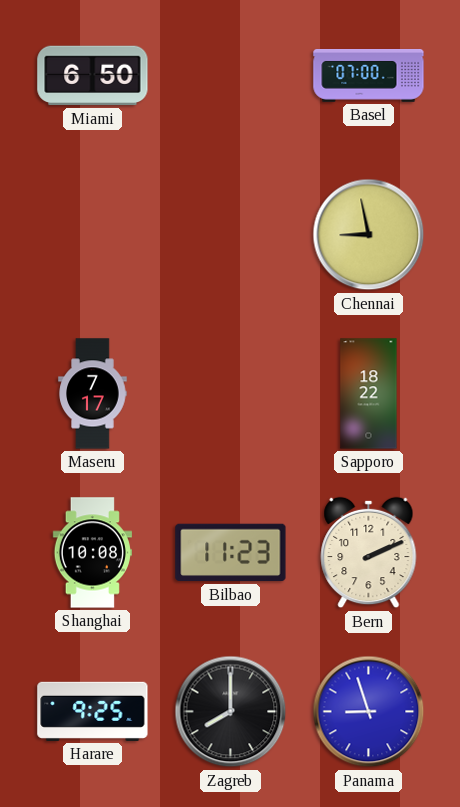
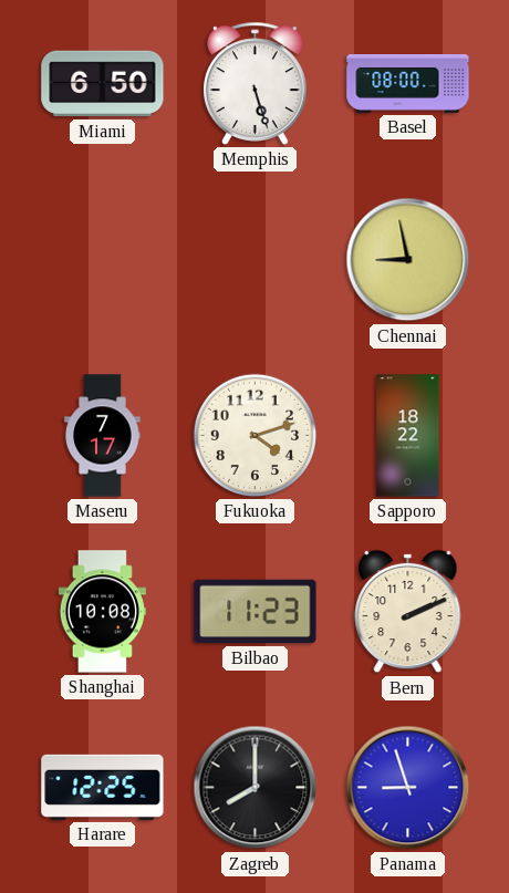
Memphis: none -> 5:27 (256, 83)
Basel: 07:00 -> 08:00 (408, 84)
Fukuoka: none -> 4:12 (254, 435)
Harare: 9:25 -> 12:25 (103, 787)
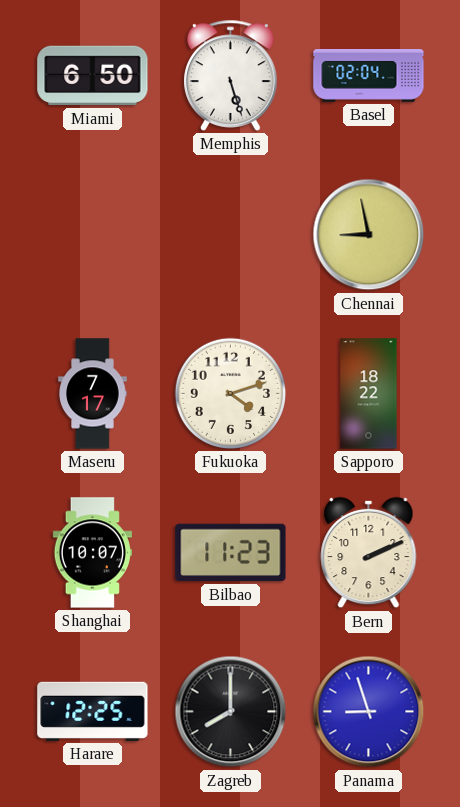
Basel: 08:00 -> 02:04 (369, 76)
Shanghai: 10:08 -> 10:07 (92, 553)
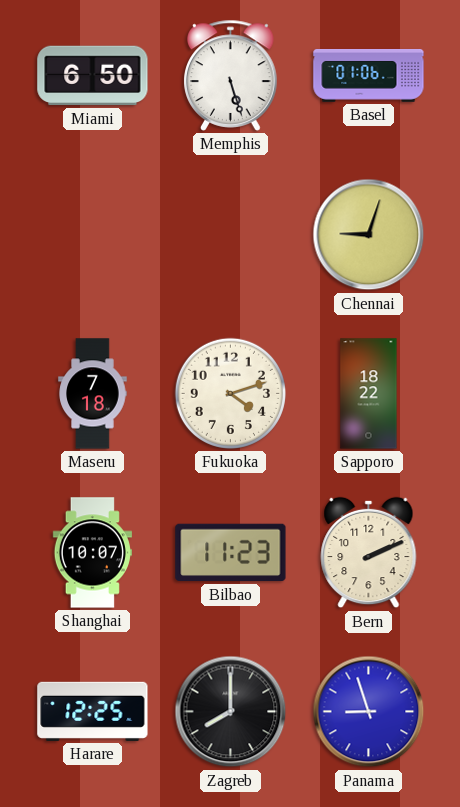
Basel: 02:04 -> 01:06 (369, 76)
Chennai: 8:58 -> 9:03 (369, 235)
Maseru: 7:17 -> 7:18 (93, 394)
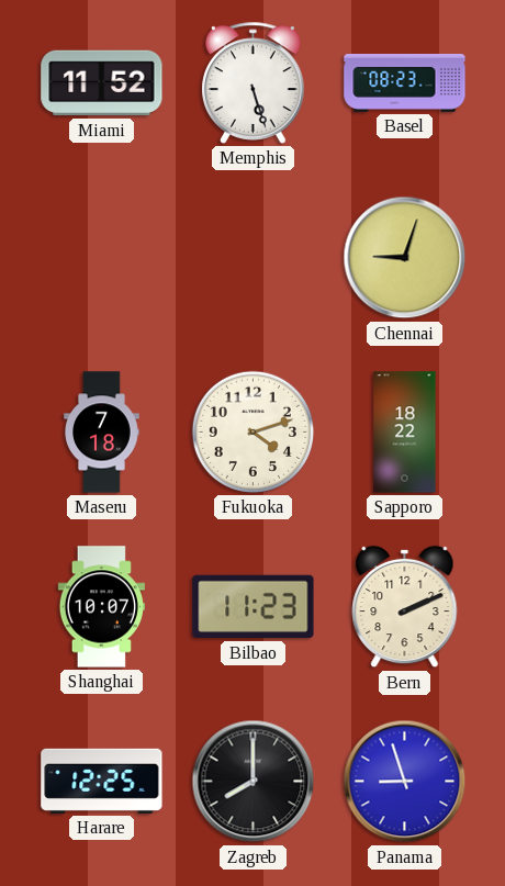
Miami: 6:50 -> 11:52 (102, 83)
Basel: 01:06 -> 08:23 (405, 83)
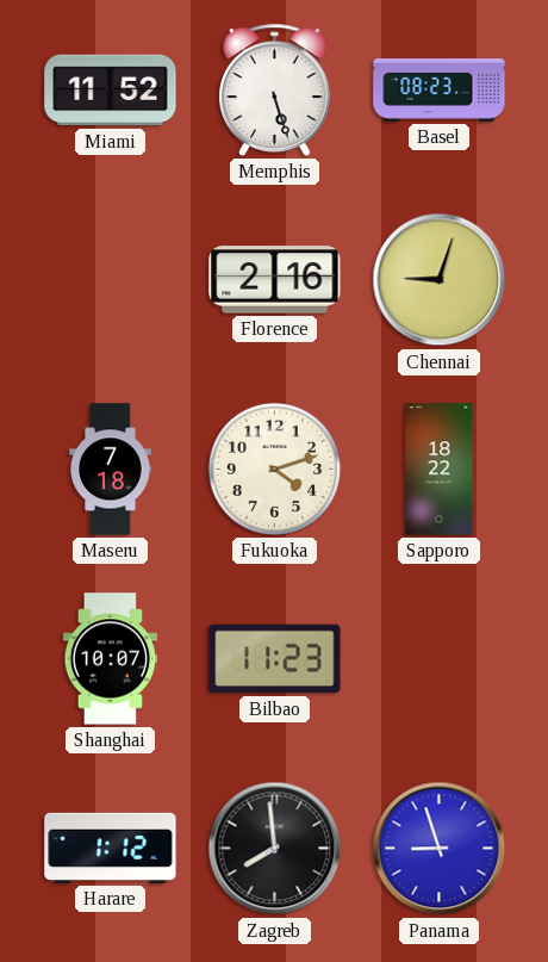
Florence: none -> 2:16 (275, 280)
Bern: 2:11 -> none (405, 607)
Harare: 12:25 -> 1:12 (111, 848)
Zagreb: 8:00 -> 7:59 (275, 849)
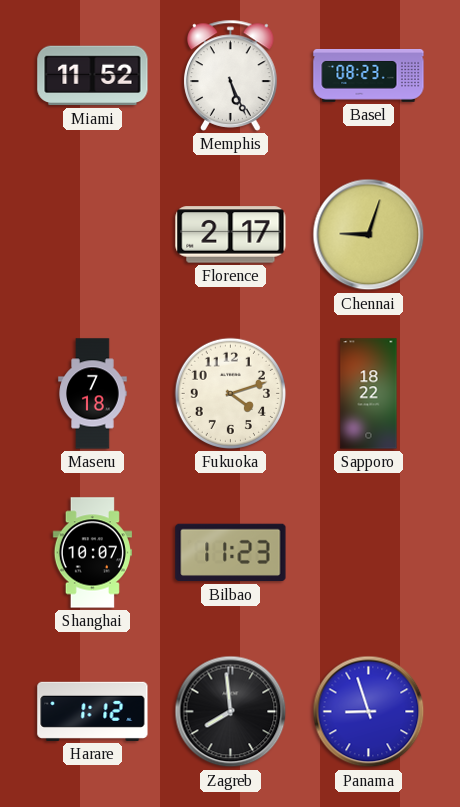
Memphis: 5:27 -> 5:26 (231, 75)
Florence: 2:16 -> 2:17 (231, 235)
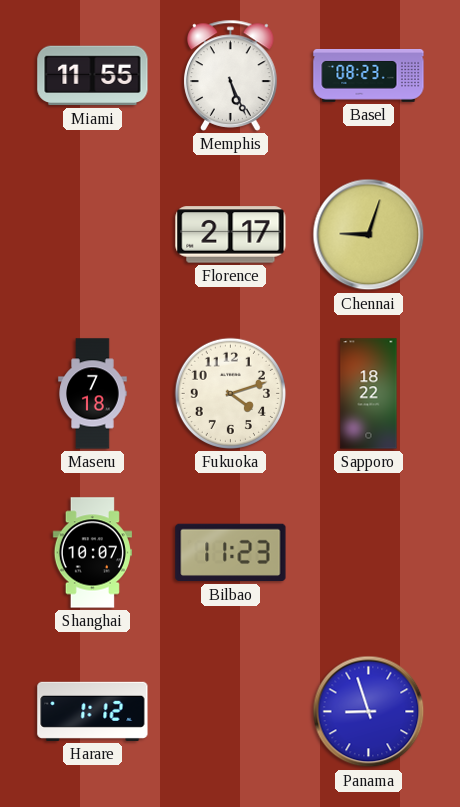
Miami: 11:52 -> 11:55 (93, 76)
Zagreb: 7:59 -> none (231, 712)
